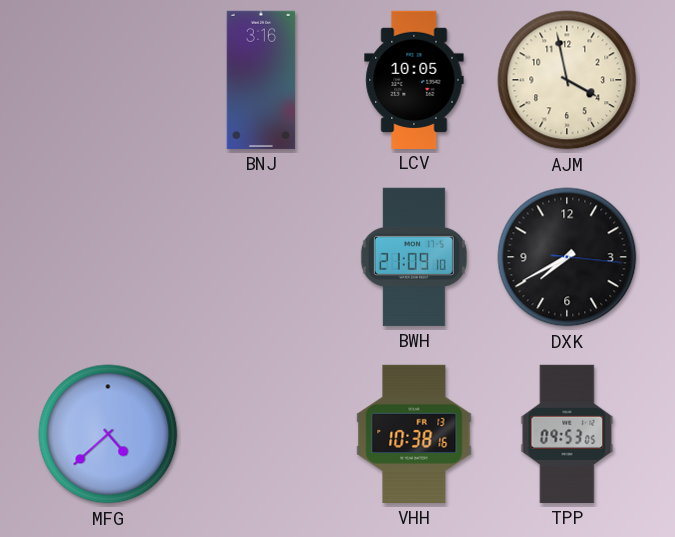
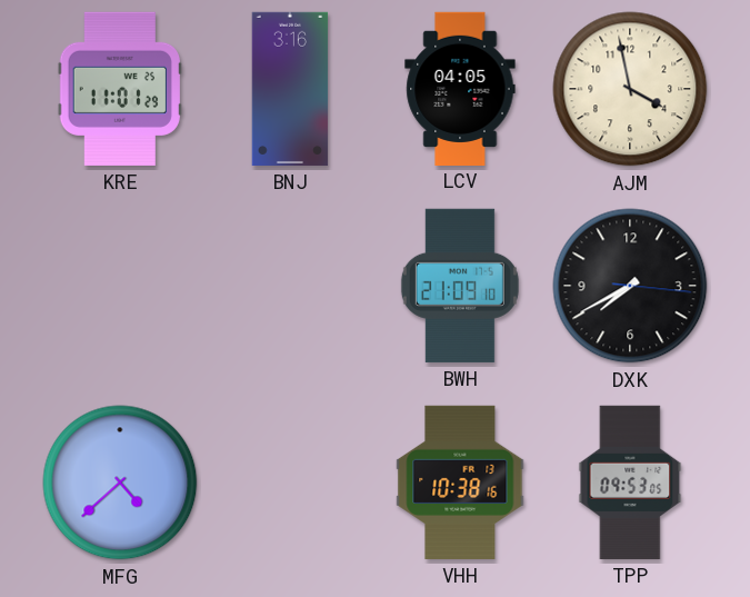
KRE: none -> 11:01 (120, 89)
LCV: 10:05 -> 04:05 (460, 88)
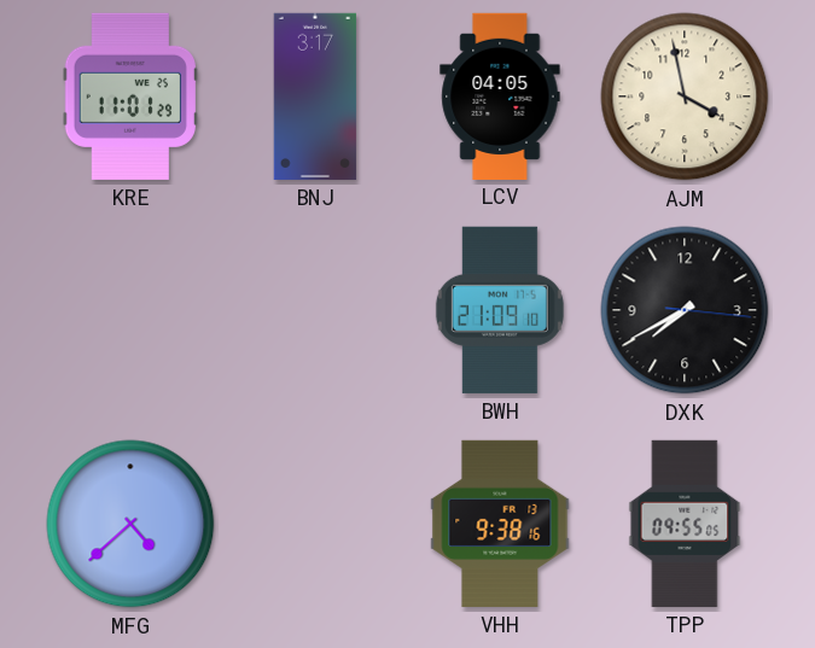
BNJ: 3:16 -> 3:17 (315, 97)
VHH: 10:38 -> 9:38 (500, 524)
TPP: 09:53 -> 09:55 (685, 524)
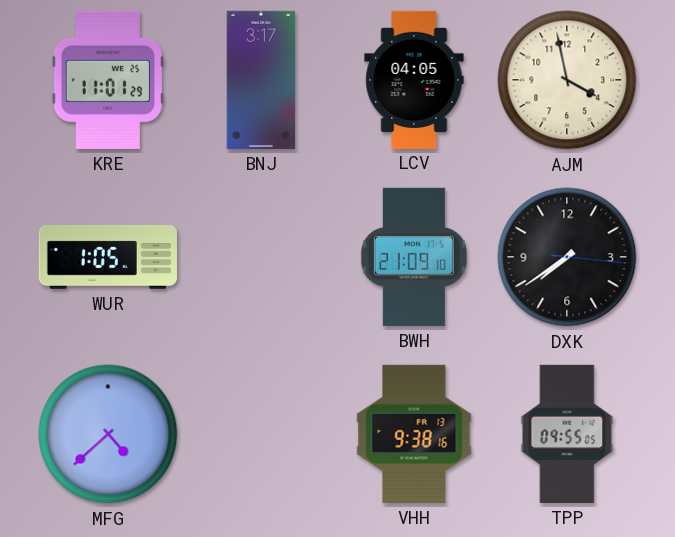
WUR: none -> 1:05 (108, 257)
DXK: 7:40 -> 7:39 (567, 257)
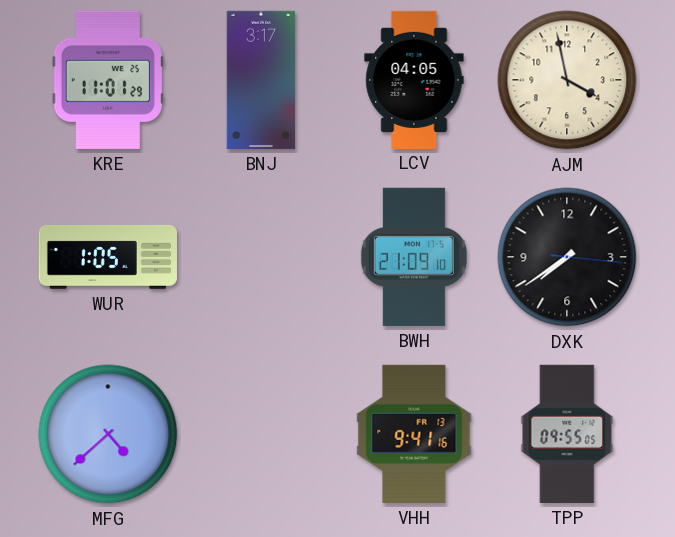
VHH: 9:38 -> 9:41 (414, 434)
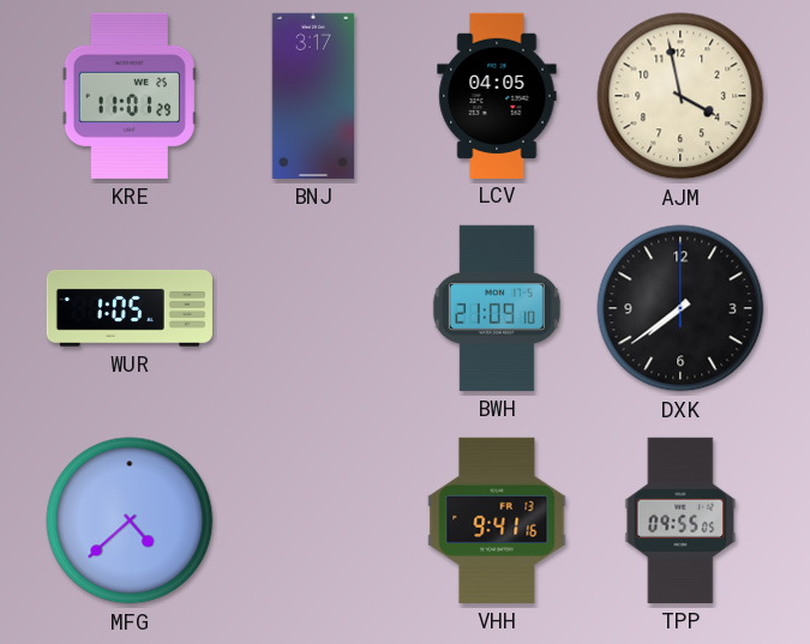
DXK: 7:39:16 -> 7:39:00 (680, 308)
